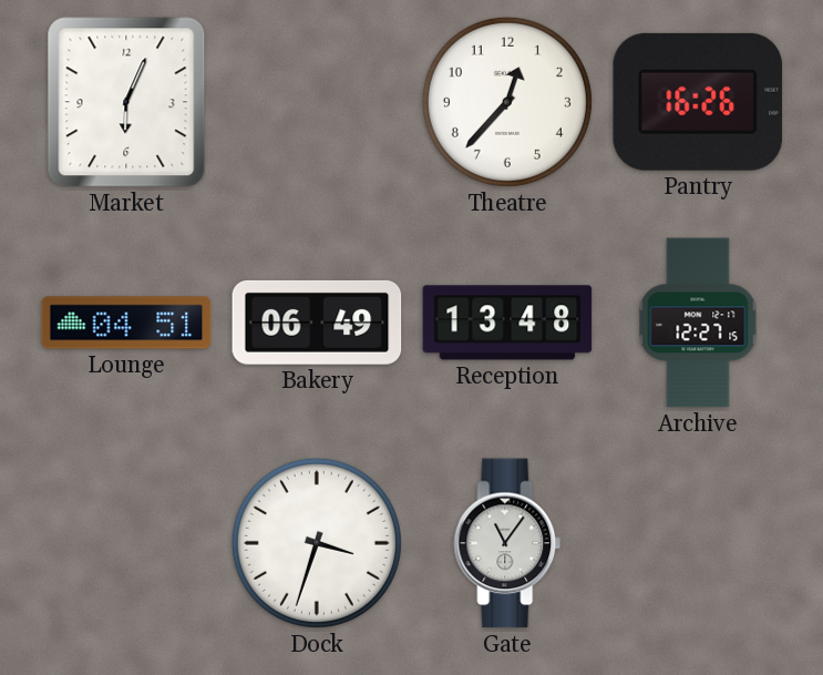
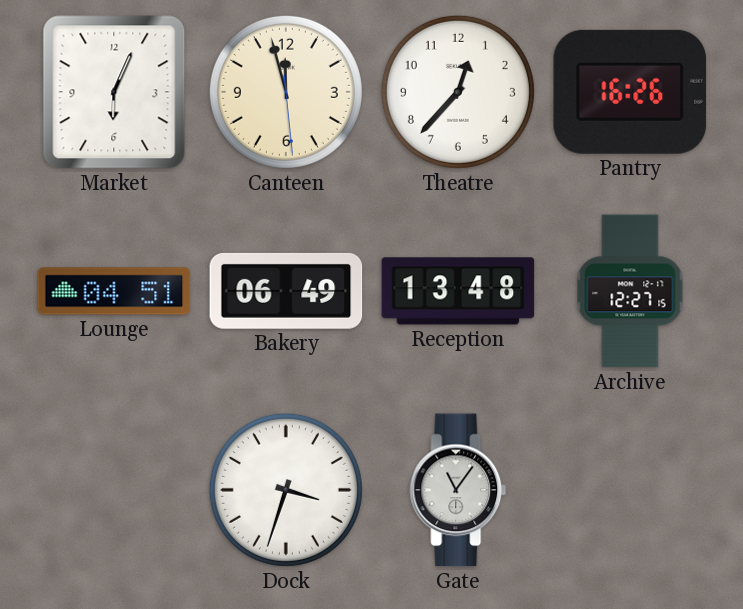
Canteen: none -> 11:57 (286, 92)
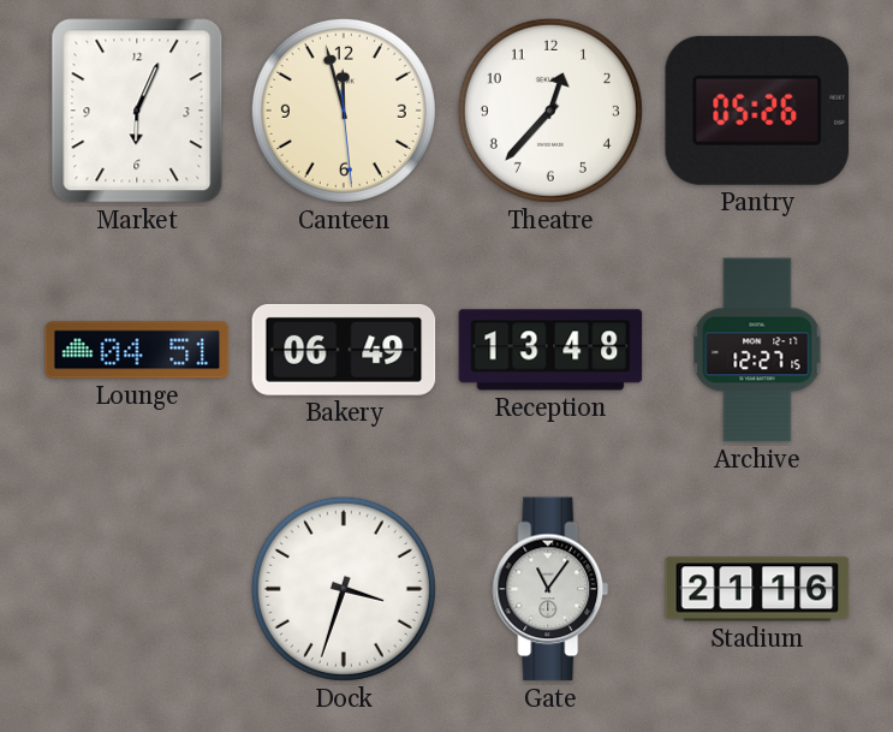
Pantry: 16:26 -> 05:26 (757, 111)
Stadium: none -> 21:16 (757, 589)
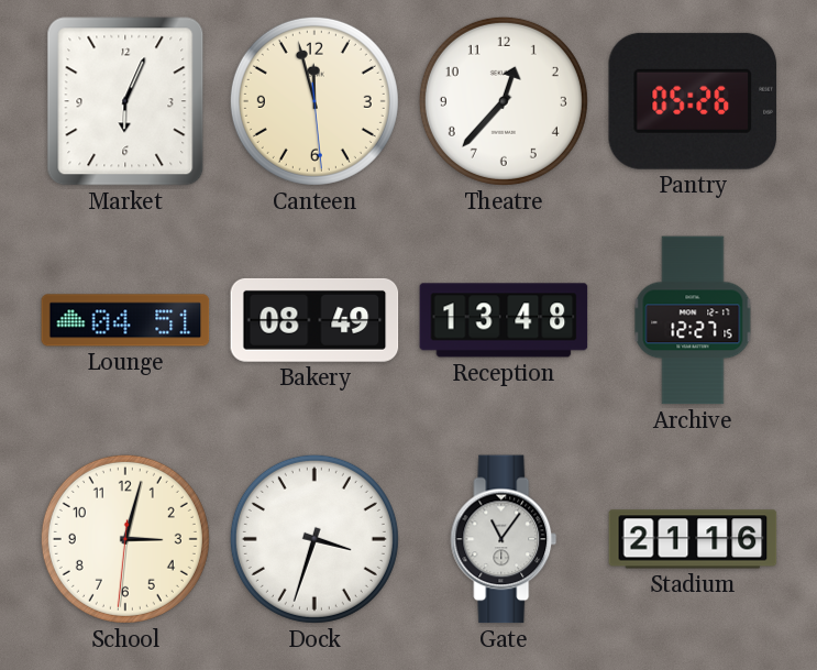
Bakery: 06:49 -> 08:49 (314, 320)
School: none -> 3:02 (125, 539)
